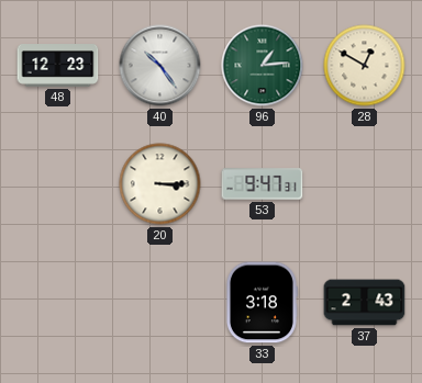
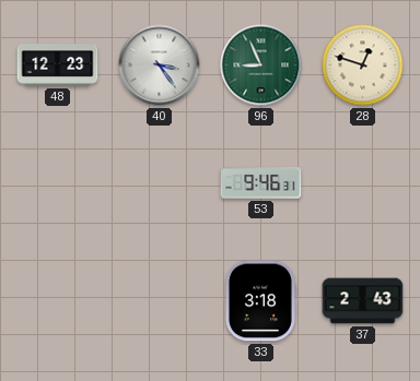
40: 10:24 -> 3:24 (160, 66)
96: 1:14 -> 8:56 (261, 66)
28: 12:50 -> 12:48 (363, 66)
20: 3:15 -> none (160, 184)
53: 9:47 -> 9:46 (261, 183)
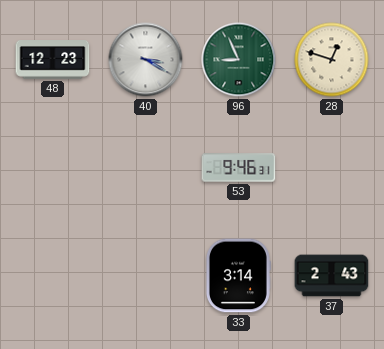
40: 3:24 -> 3:20 (146, 60)
33: 3:18 -> 3:14 (238, 276)
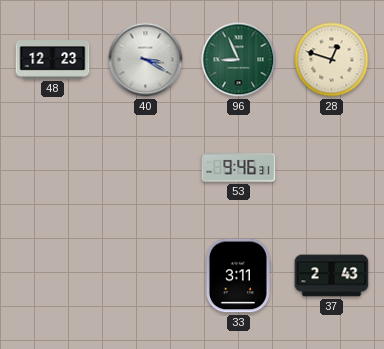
33: 3:14 -> 3:11 (238, 276)
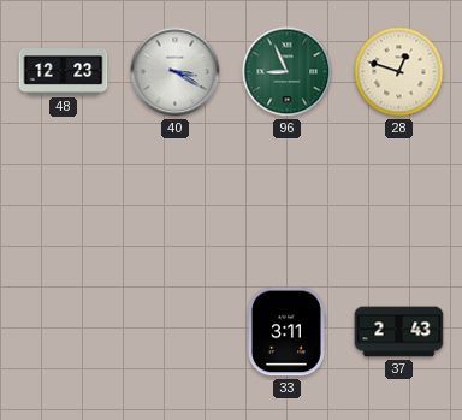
53: 9:46 -> none (239, 168)
